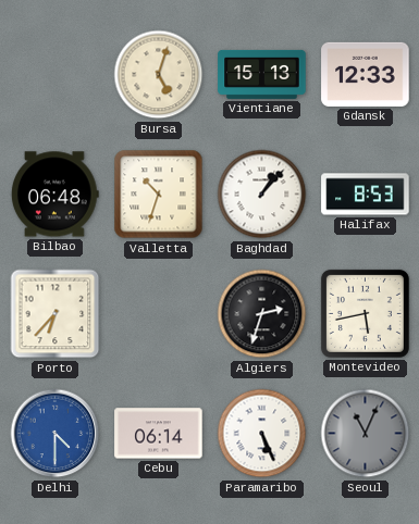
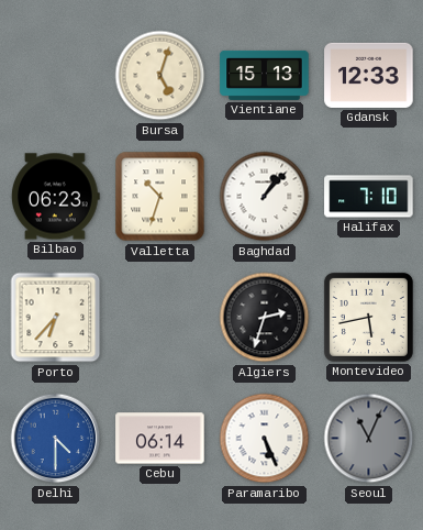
Bilbao: 06:48 -> 06:23 (55, 197)
Halifax: 8:53 -> 7:10 (369, 197)
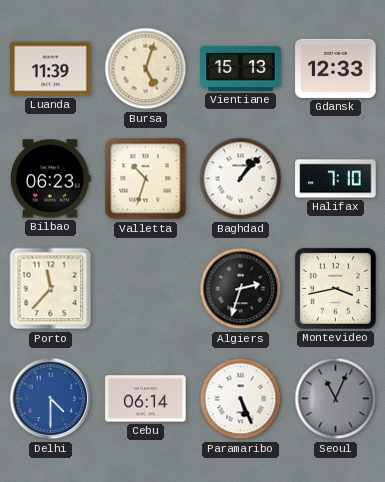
Luanda: none -> 11:39 (51, 69)
Porto: 6:37 -> 11:37 (51, 289)
Montevideo: 5:43 -> 3:43 (335, 288)
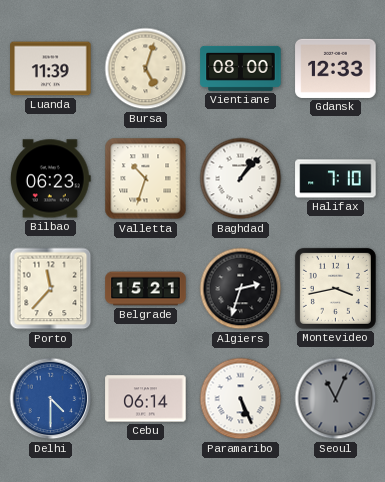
Vientiane: 15:13 -> 08:00 (241, 68)
Belgrade: none -> 15:21 (146, 289)
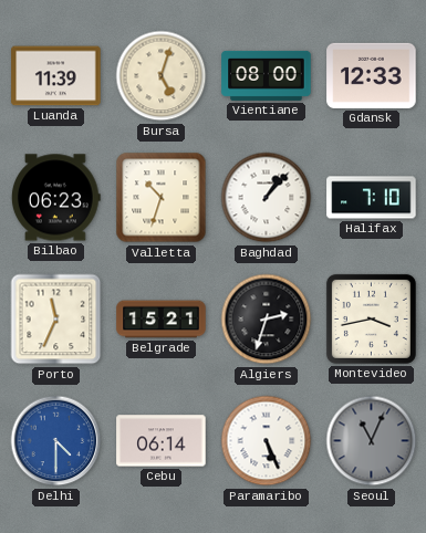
Porto: 11:37 -> 11:34 (56, 320)
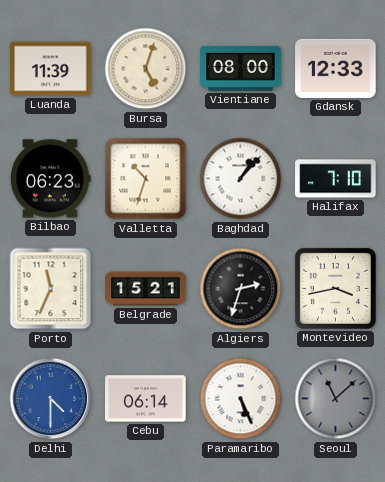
Seoul: 11:04 -> 11:08 (336, 399)
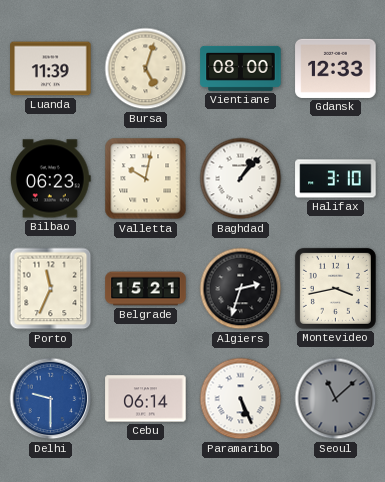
Valletta: 10:33 -> 10:02 (146, 179)
Halifax: 7:10 -> 3:10 (336, 179)
Delhi: 4:30 -> 9:30 (51, 399)
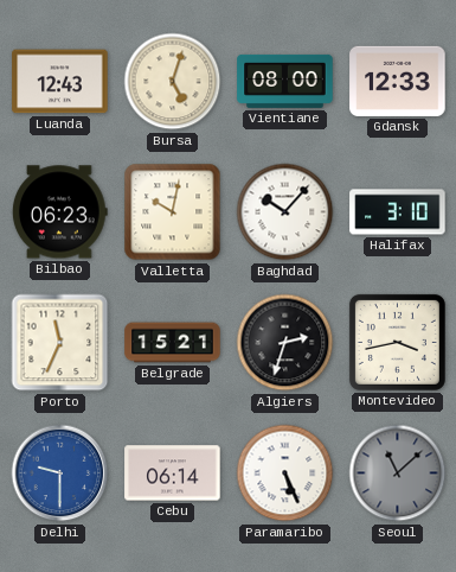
Luanda: 11:39 -> 12:43 (60, 82)
Baghdad: 1:07 -> 10:07 (285, 212)
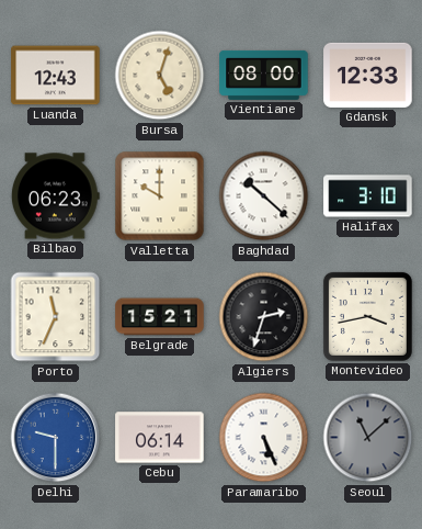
Valletta: 10:02 -> 10:00 (160, 196)
Baghdad: 10:07 -> 10:22 (264, 196)
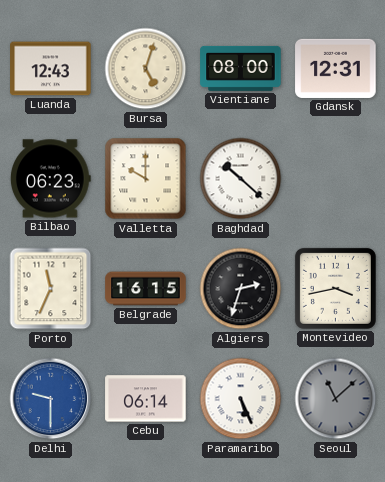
Gdansk: 12:33 -> 12:31 (336, 68)
Halifax: 3:10 -> none (368, 196)
Belgrade: 15:21 -> 16:15 (146, 289)
